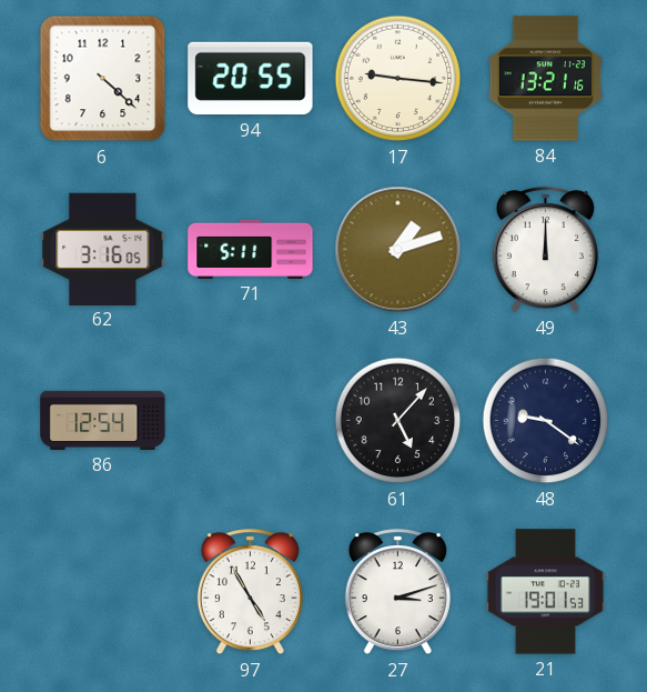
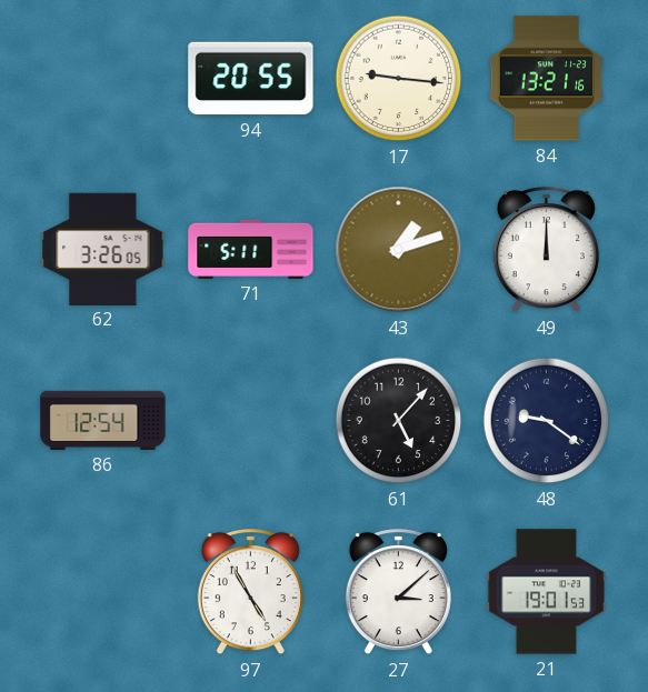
6: 4:22 -> none (103, 79)
62: 3:16 -> 3:26 (103, 249)
27: 3:12 -> 3:08 (398, 592)
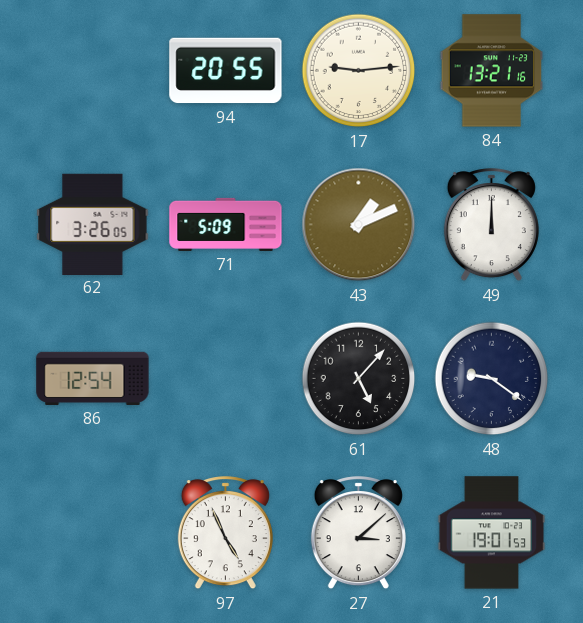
17: 9:16 -> 9:14 (359, 71)
71: 5:11 -> 5:09 (226, 224)
43: 1:12 -> 1:11 (359, 225)
97: 4:55 -> 4:56 (225, 533)
